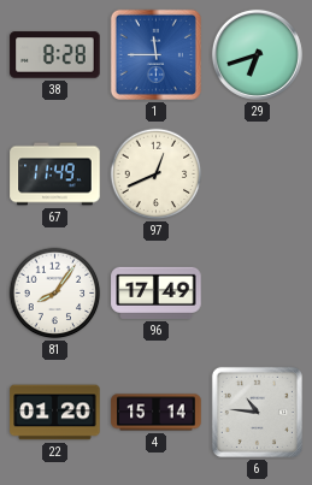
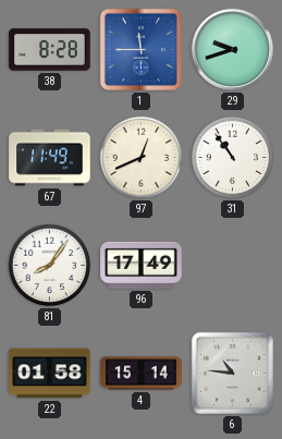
29: 6:42 -> 9:42 (232, 49)
31: none -> 10:54 (233, 158)
22: 01:20 -> 01:58 (50, 374)
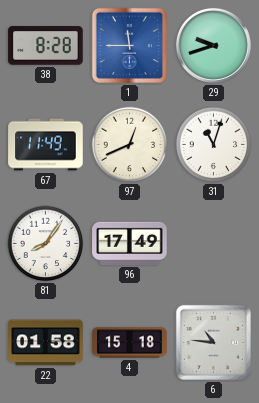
31: 10:54 -> 11:03 (214, 145)
4: 15:14 -> 15:18 (130, 343)
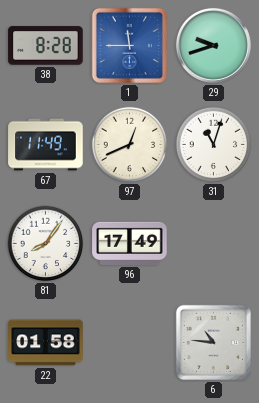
4: 15:18 -> none (130, 343)
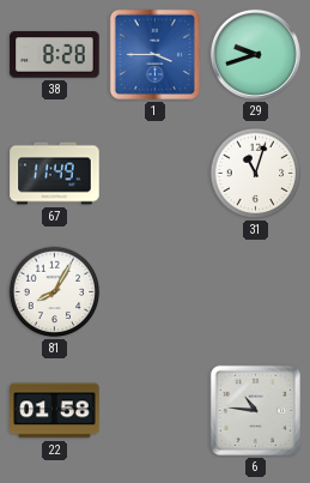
1: 11:45 -> 3:45 (154, 54)
97: 12:41 -> none (130, 145)
81: 8:06 -> 8:05 (55, 292)
96: 17:49 -> none (130, 243)
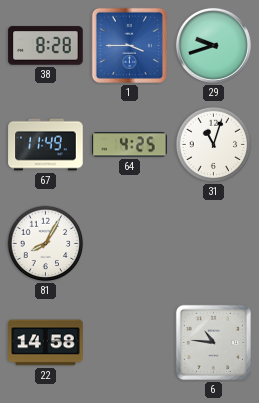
64: none -> 4:25 (130, 145)
22: 01:58 -> 14:58 (46, 343)
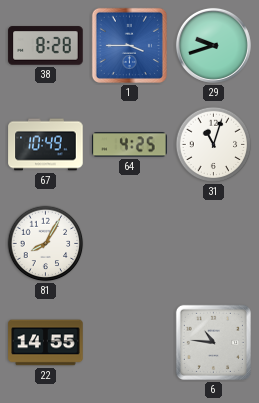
67: 11:49 -> 10:49 (46, 145)
22: 14:58 -> 14:55 (46, 343)
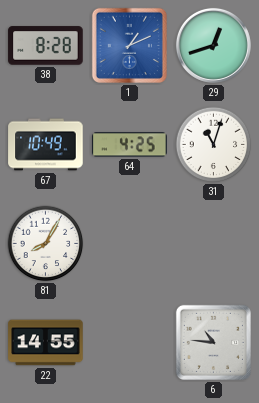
1: 3:45 -> 1:11 (129, 45)
29: 9:42 -> 12:42 (213, 45)
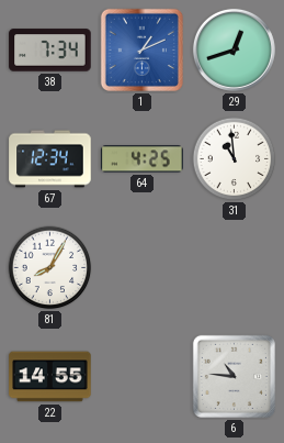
38: 8:28 -> 7:34 (50, 51)
67: 10:49 -> 12:34 (50, 159)
31: 11:03 -> 10:59 (235, 159)
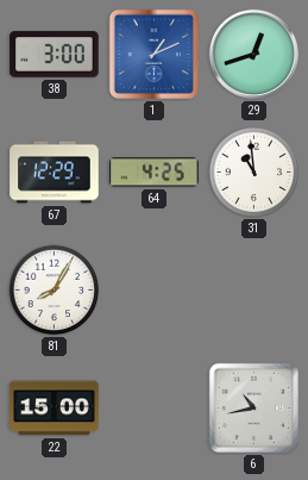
38: 7:34 -> 3:00 (55, 55)
67: 12:34 -> 12:29 (55, 173)
22: 14:55 -> 15:00 (55, 409)
6: 10:46 -> 10:43 (253, 407)
